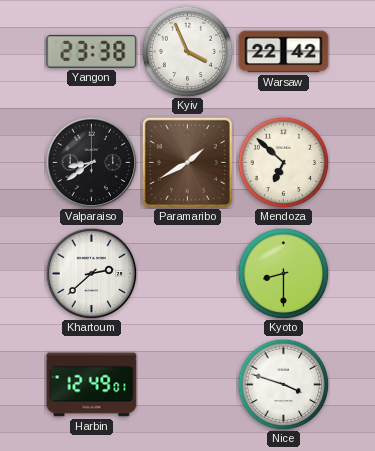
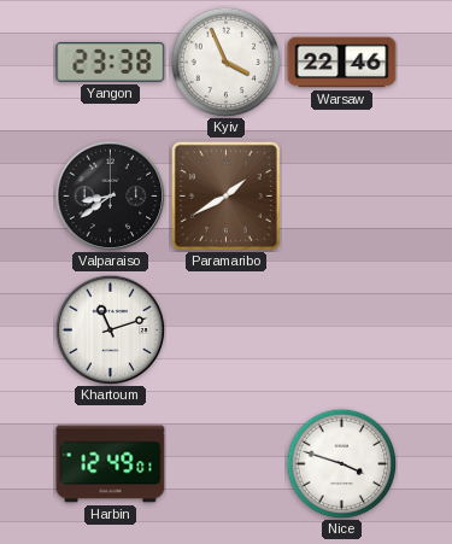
Warsaw: 22:42 -> 22:46 (342, 63)
Mendoza: 6:52 -> none (283, 162)
Khartoum: 2:38 -> 11:12 (110, 329)
Kyoto: 8:30 -> none (283, 273)
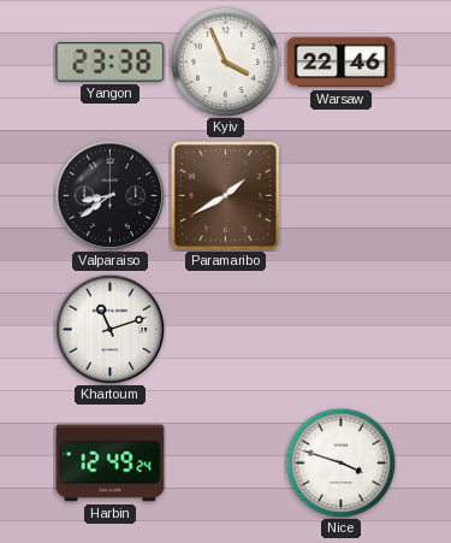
Harbin: 12:49:01 -> 12:49:24 (111, 464)
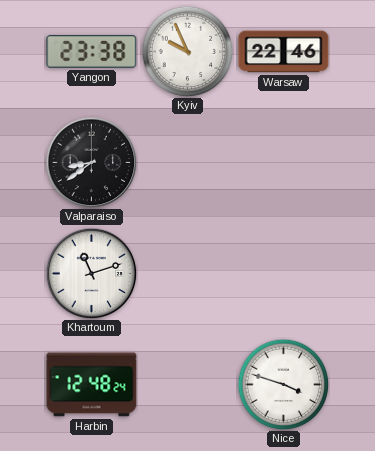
Kyiv: 3:56 -> 9:56 (187, 51)
Paramaribo: 1:40 -> none (225, 195)
Harbin: 12:49 -> 12:48 (92, 385)
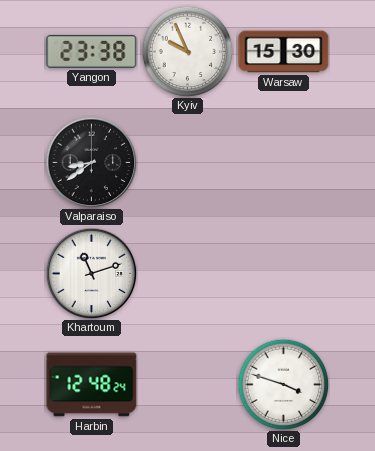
Warsaw: 22:46 -> 15:30 (284, 52)
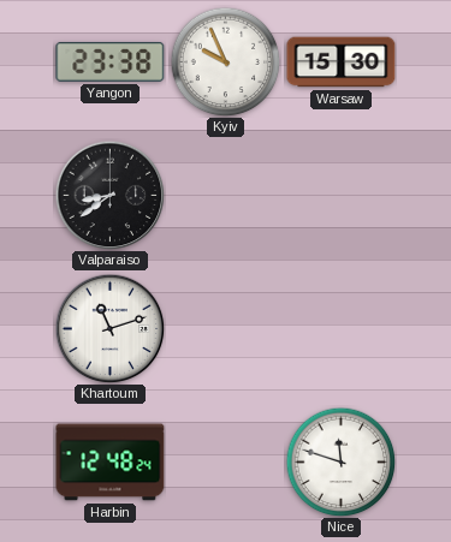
Nice: 3:48 -> 11:48 (340, 461)
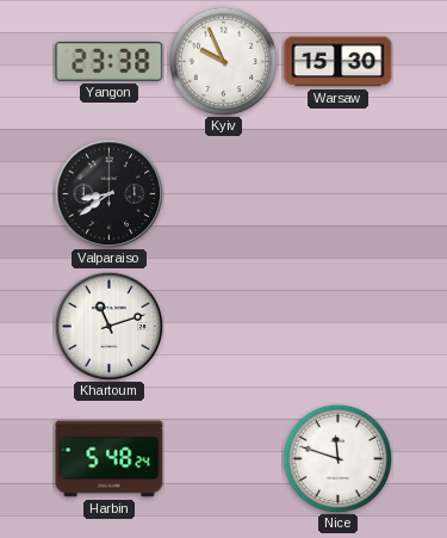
Harbin: 12:48 -> 5:48 (110, 459)
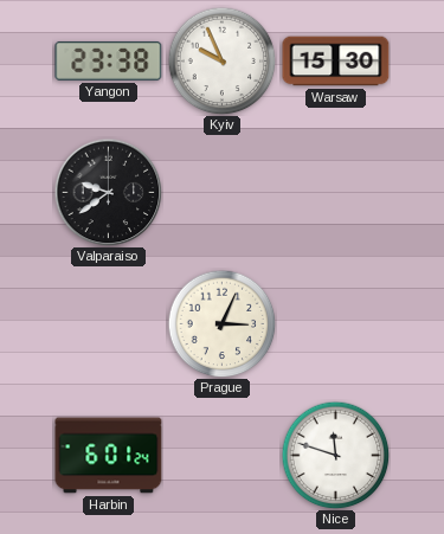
Valparaiso: 8:39 -> 9:39 (108, 192)
Khartoum: 11:12 -> none (108, 326)
Prague: none -> 3:04 (221, 323)
Harbin: 5:48 -> 6:01 (109, 456)
